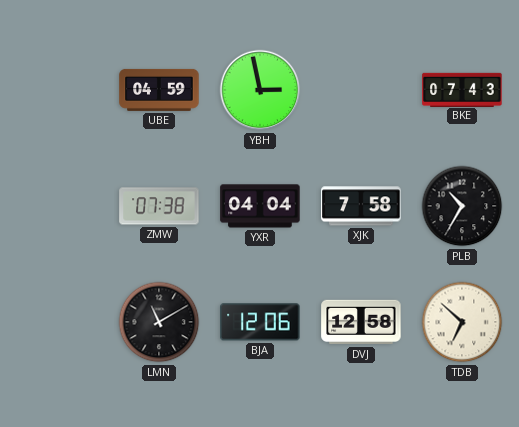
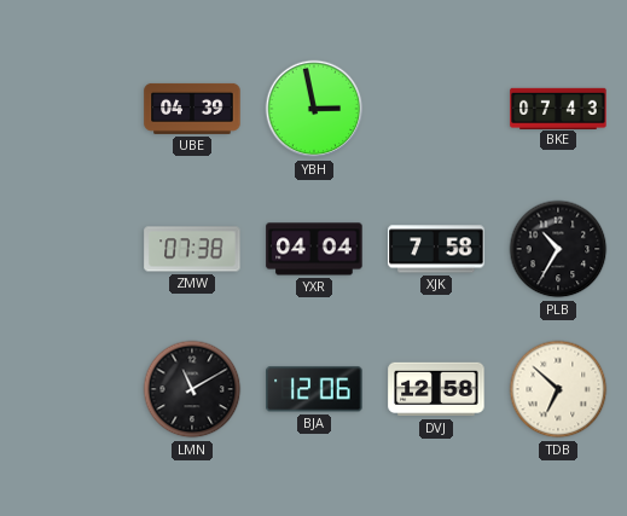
UBE: 04:59 -> 04:39 (192, 109)
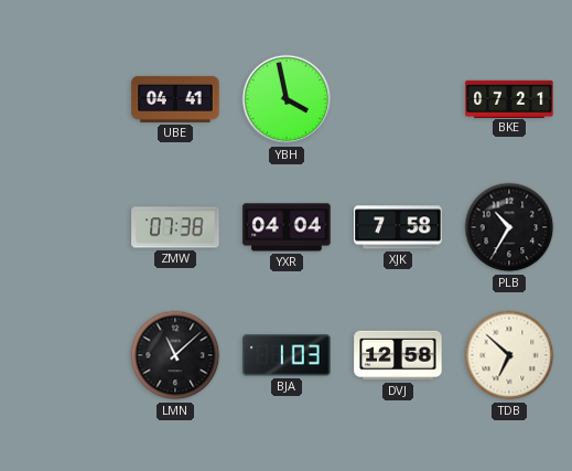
UBE: 04:39 -> 04:41 (175, 99)
YBH: 2:58 -> 3:58 (287, 99)
BKE: 07:43 -> 07:21 (509, 98)
LMN: 11:10 -> 11:08 (175, 355)
BJA: 12:06 -> 1:03 (287, 355)
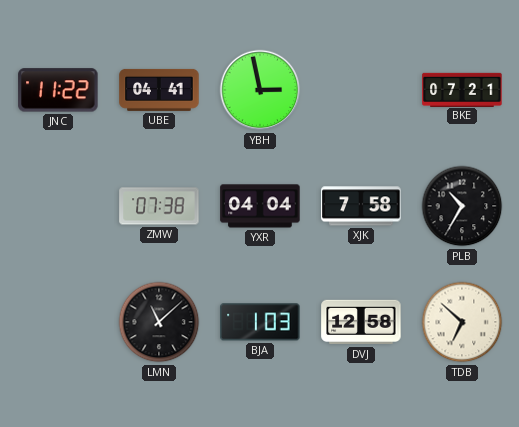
JNC: none -> 11:22 (58, 90)
YBH: 3:58 -> 2:58 (260, 90)
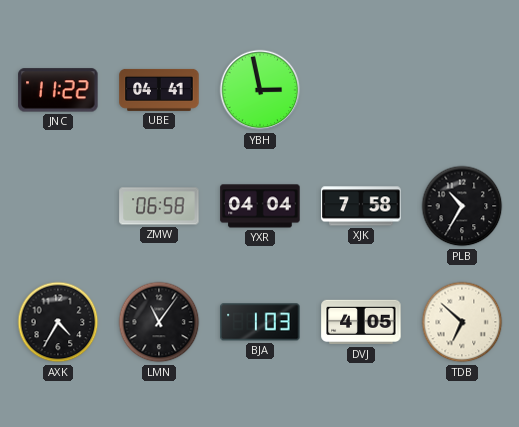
BKE: 07:21 -> none (462, 89)
ZMW: 07:38 -> 06:58 (159, 206)
AXK: none -> 4:35 (58, 322)
LMN: 11:08 -> 11:06 (159, 322)
DVJ: 12:58 -> 4:05 (361, 322)
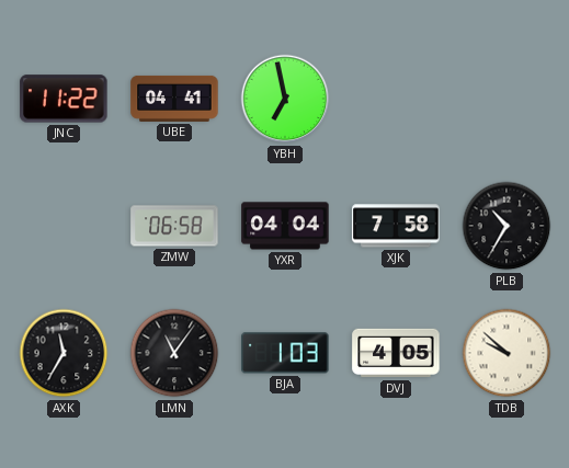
YBH: 2:58 -> 6:58 (285, 99)
AXK: 4:35 -> 11:35 (64, 353)
TDB: 6:52 -> 9:52 (507, 353)
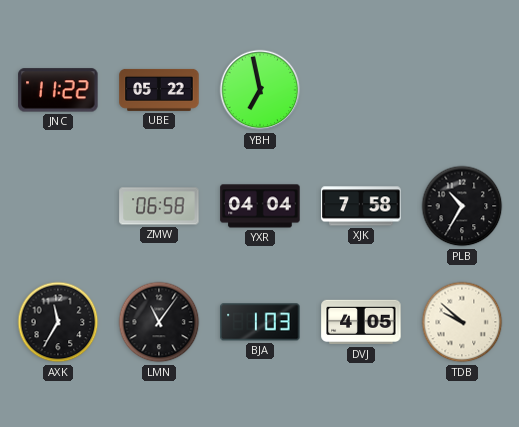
UBE: 04:41 -> 05:22 (159, 90)
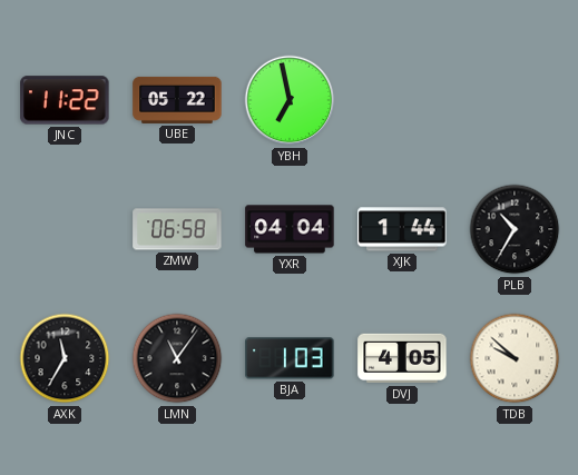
XJK: 7:58 -> 1:44 (402, 229)
